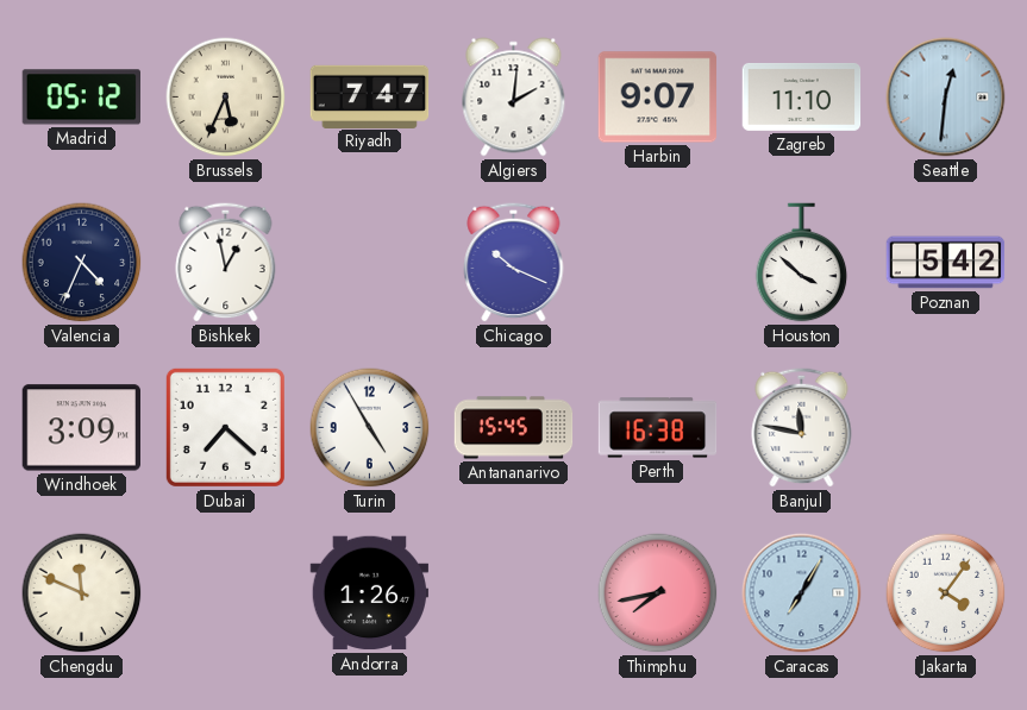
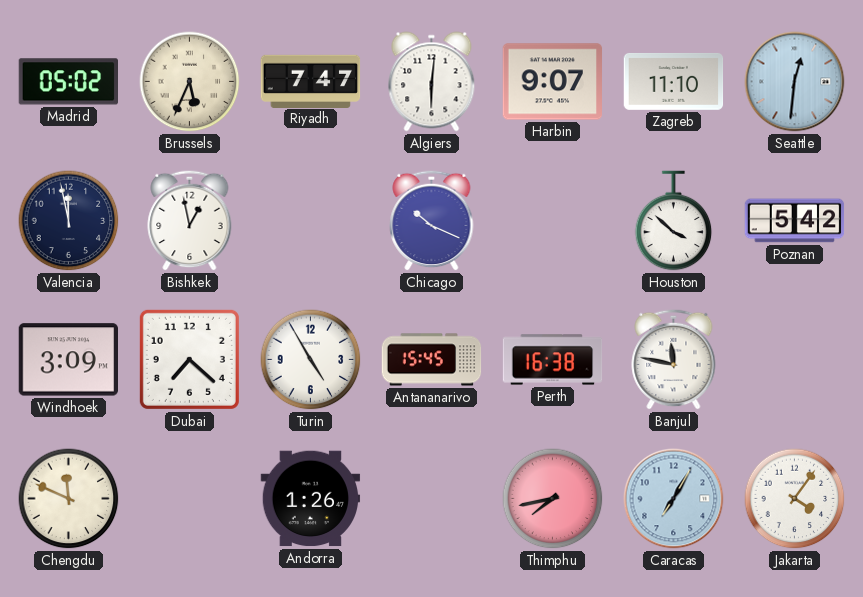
Madrid: 05:12 -> 05:02 (68, 82)
Algiers: 2:01 -> 6:01 (432, 82)
Valencia: 4:34 -> 11:58 (69, 221)
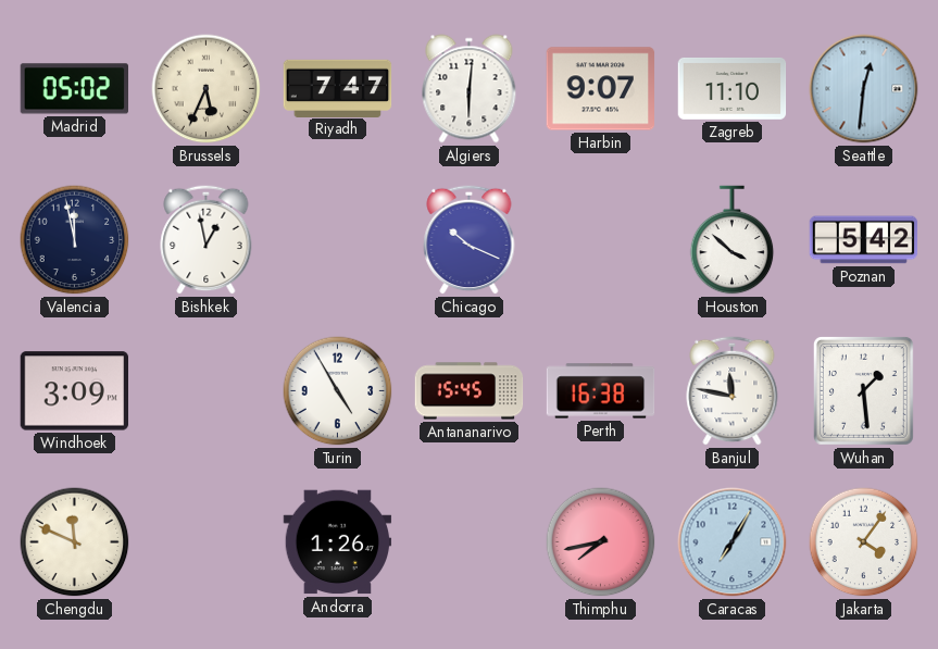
Dubai: 7:22 -> none (189, 359)
Wuhan: none -> 1:29 (863, 390)
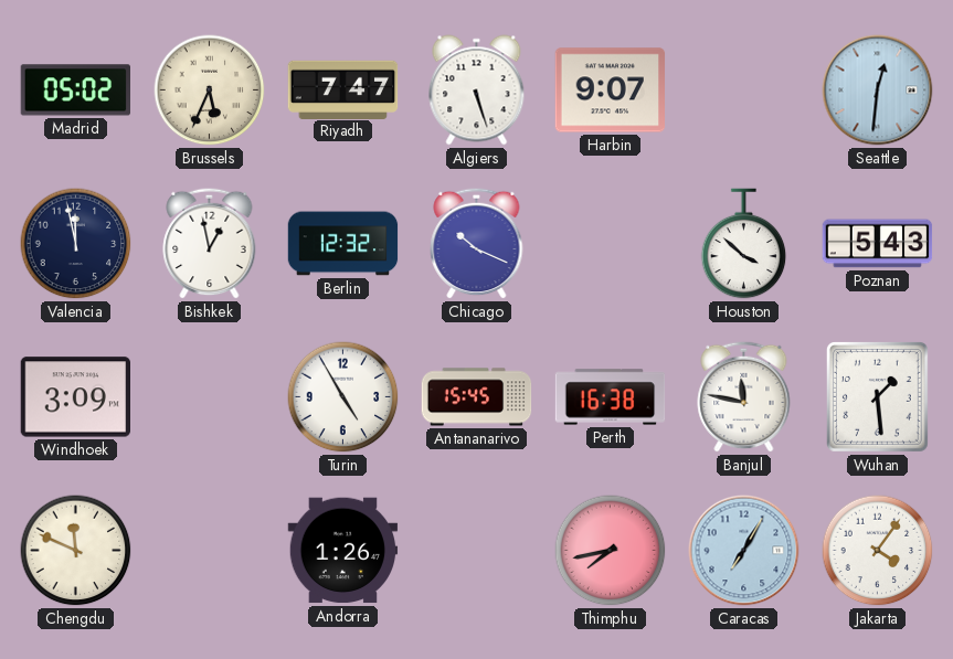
Algiers: 6:01 -> 5:27 (477, 91)
Zagreb: 11:10 -> none (733, 88)
Berlin: none -> 12:32 (343, 244)
Poznan: 5:42 -> 5:43 (878, 244)
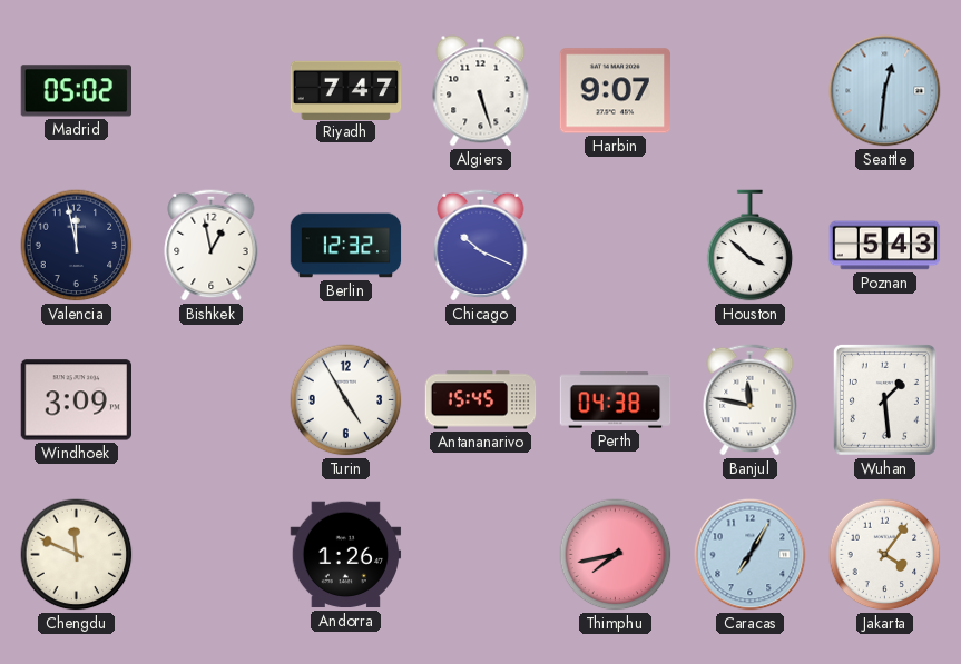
Brussels: 5:34 -> none (210, 91)
Perth: 16:38 -> 04:38 (616, 400)
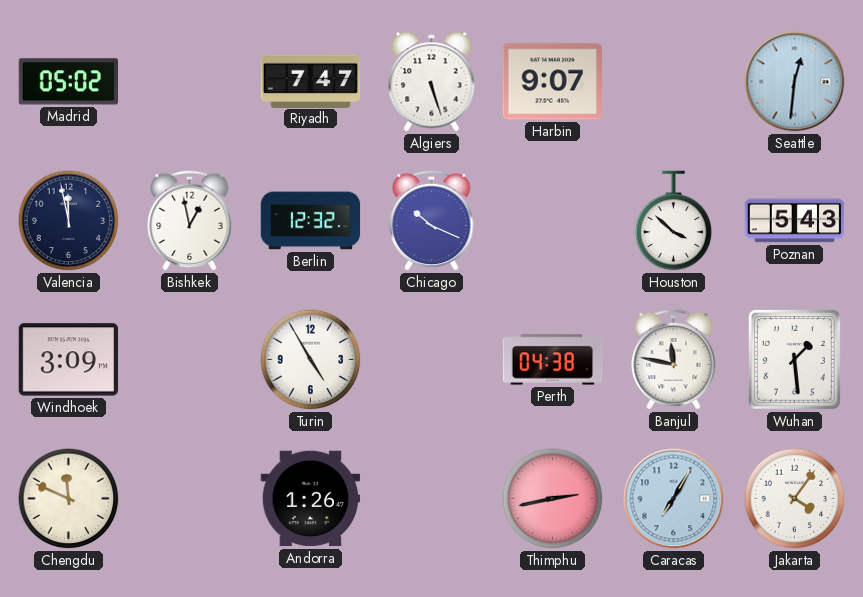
Antananarivo: 15:45 -> none (481, 400)
Thimphu: 7:43 -> 2:43 (553, 499)
